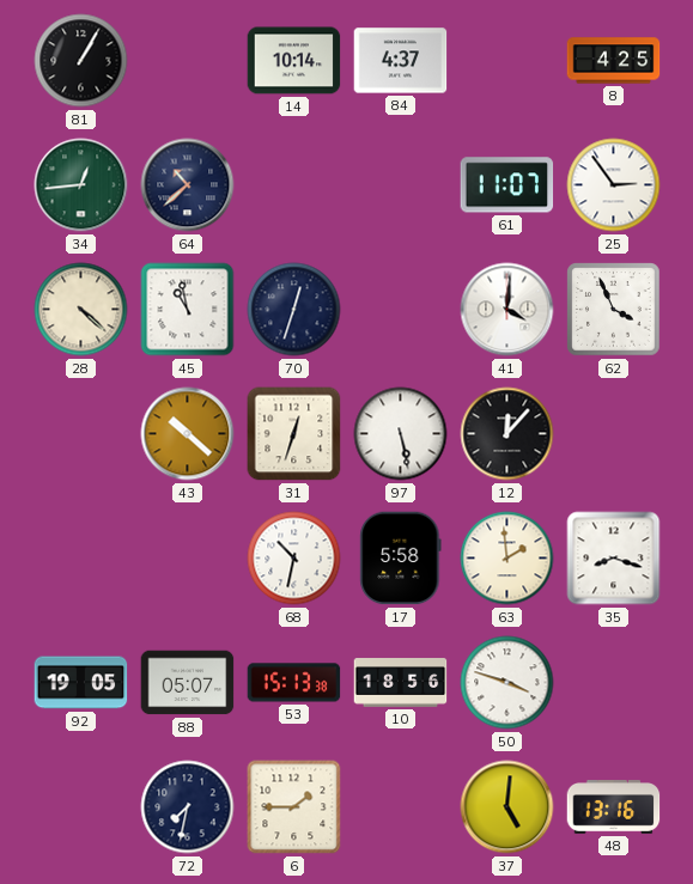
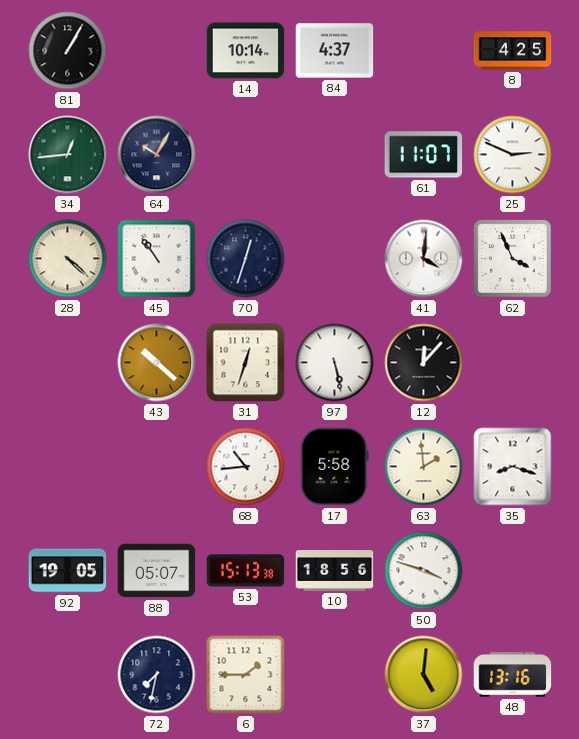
64: 10:38 -> 10:05 (157, 155)
25: 2:54 -> 2:49 (513, 155)
45: 10:58 -> 10:54 (157, 259)
68: 10:32 -> 10:44 (246, 467)
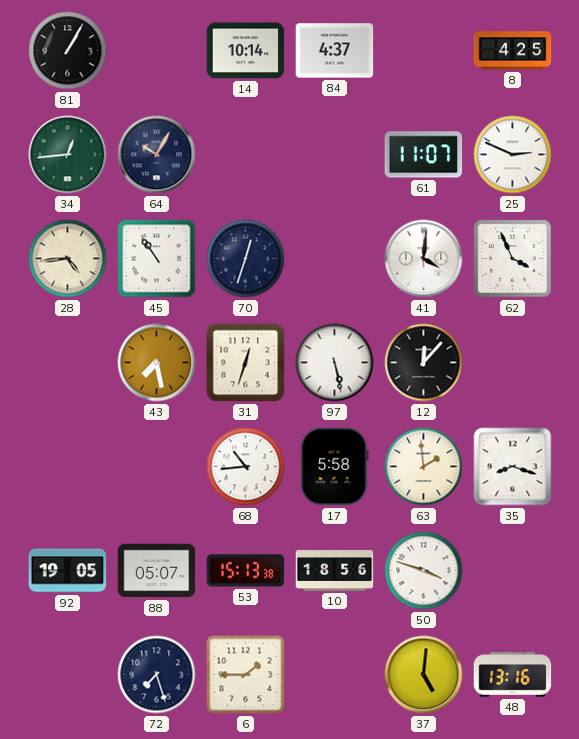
28: 4:22 -> 4:44 (68, 259)
43: 10:22 -> 7:28 (157, 363)
72: 7:32 -> 7:27 (157, 675)
